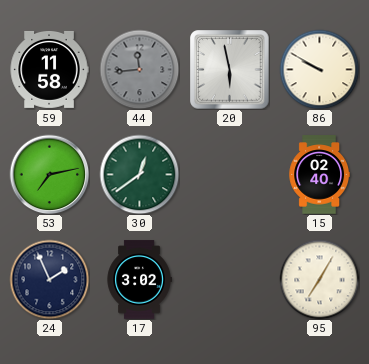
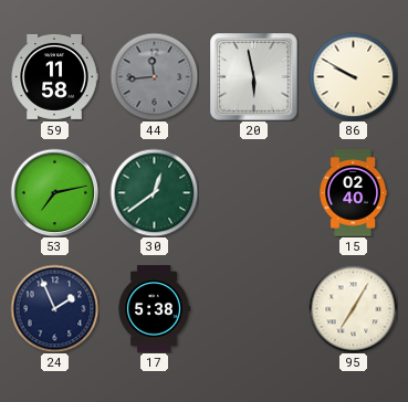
17: 3:02 -> 5:38 (154, 309)
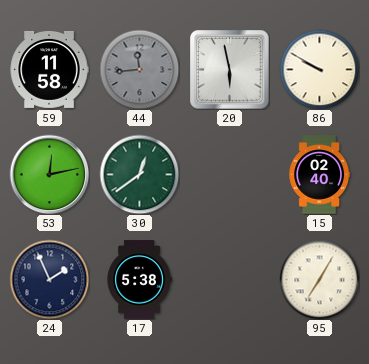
53: 7:13 -> 12:13 (49, 174)
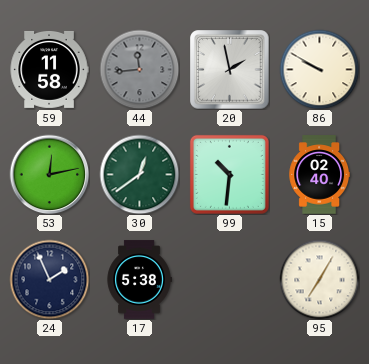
20: 5:58 -> 1:58 (230, 70)
99: none -> 10:31 (229, 174)
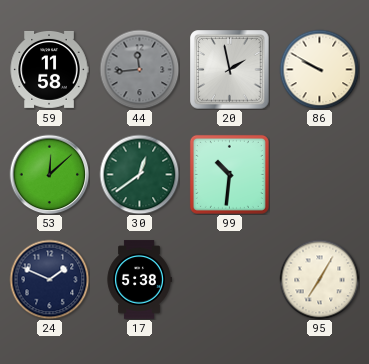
53: 12:13 -> 12:08 (49, 174)
15: 02:40 -> none (319, 175)
24: 1:56 -> 1:49 (49, 279)
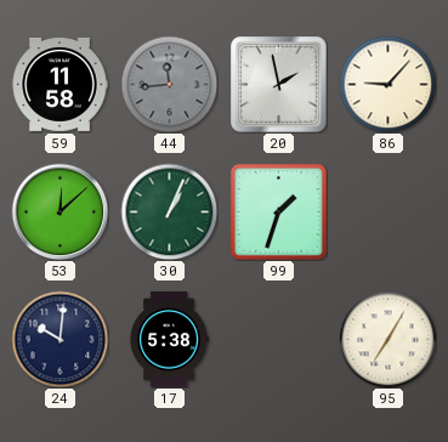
86: 9:50 -> 9:07 (387, 84)
30: 12:39 -> 1:04 (169, 211)
99: 10:31 -> 1:33 (278, 211)
24: 1:49 -> 10:01 (59, 339)
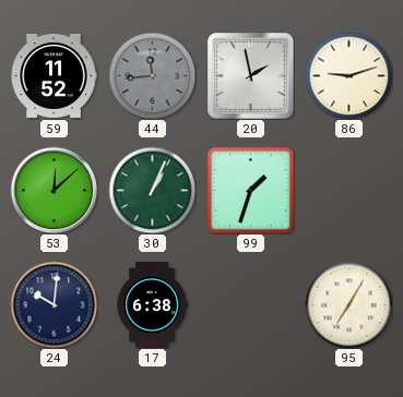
59: 11:58 -> 11:52 (54, 75)
86: 9:07 -> 9:12 (348, 75)
17: 5:38 -> 6:38 (152, 305)
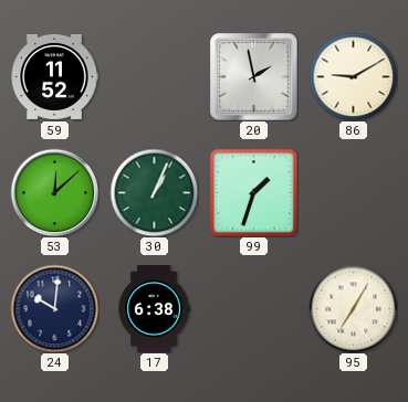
44: 11:44 -> none (152, 75)
86: 9:12 -> 9:10 (353, 76)
